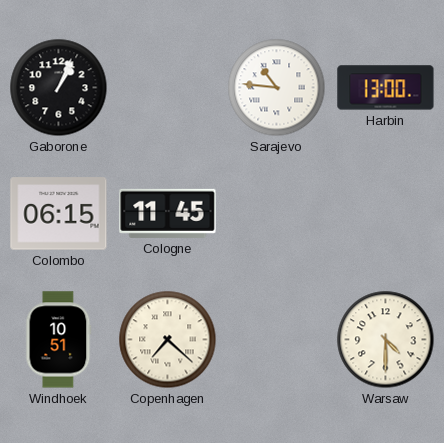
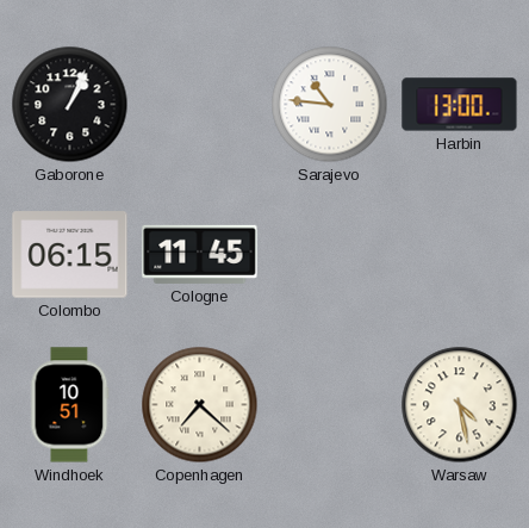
Warsaw: 4:30 -> 4:28 (460, 405)
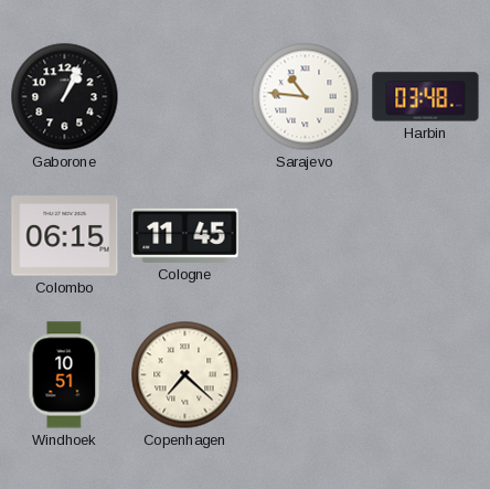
Harbin: 13:00 -> 03:48 (426, 97)
Warsaw: 4:28 -> none (460, 405)
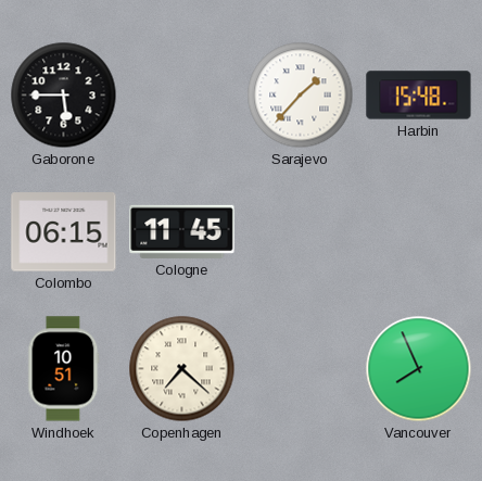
Gaborone: 1:04 -> 5:45 (64, 96)
Sarajevo: 10:46 -> 1:37 (301, 96)
Harbin: 03:48 -> 15:48 (419, 96)
Vancouver: none -> 7:56 (419, 369)
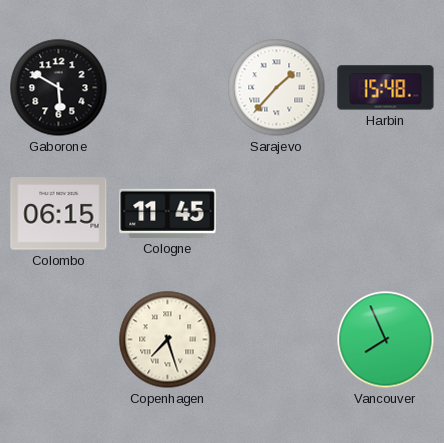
Gaborone: 5:45 -> 5:50 (59, 88)
Windhoek: 10:51 -> none (64, 369)
Copenhagen: 7:22 -> 7:27 (168, 340)
